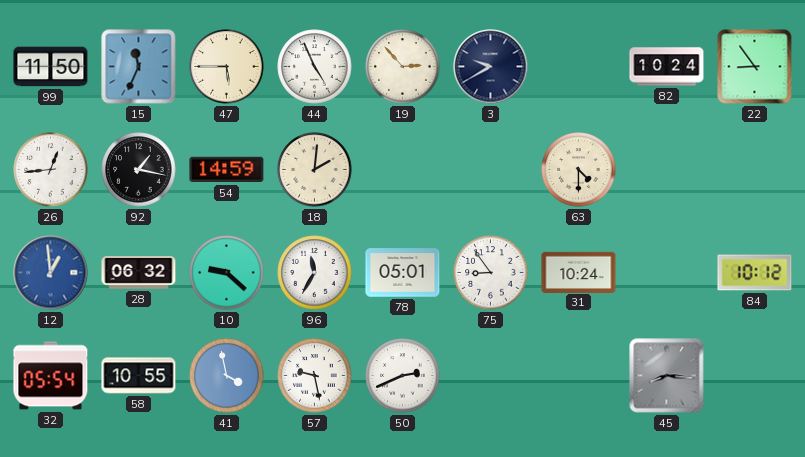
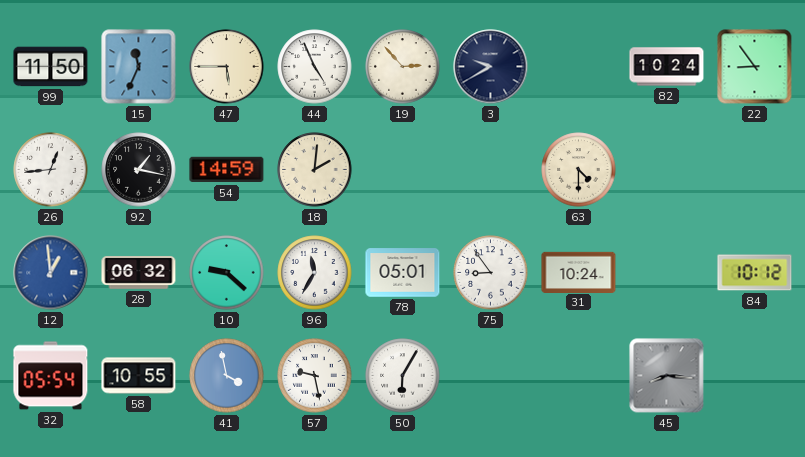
50: 2:41 -> 6:05 (403, 376)
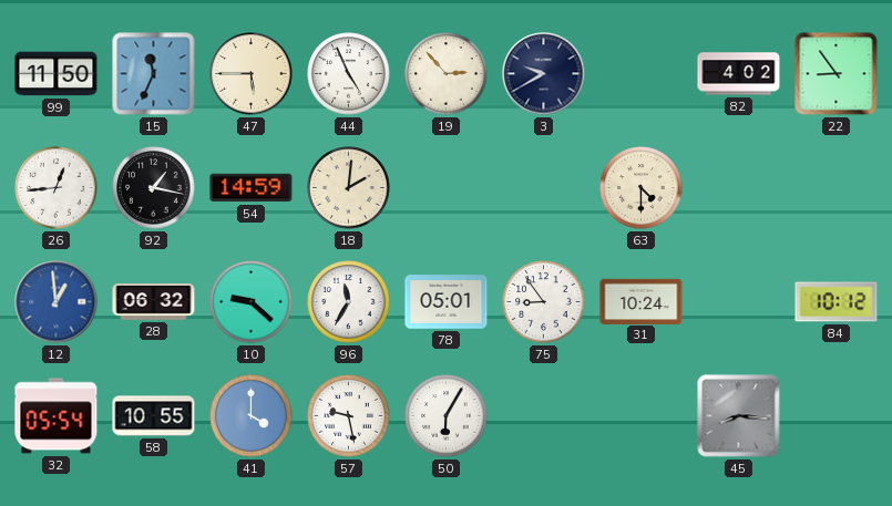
82: 10:24 -> 4:02 (739, 74)
41: 3:58 -> 4:00 (252, 416)
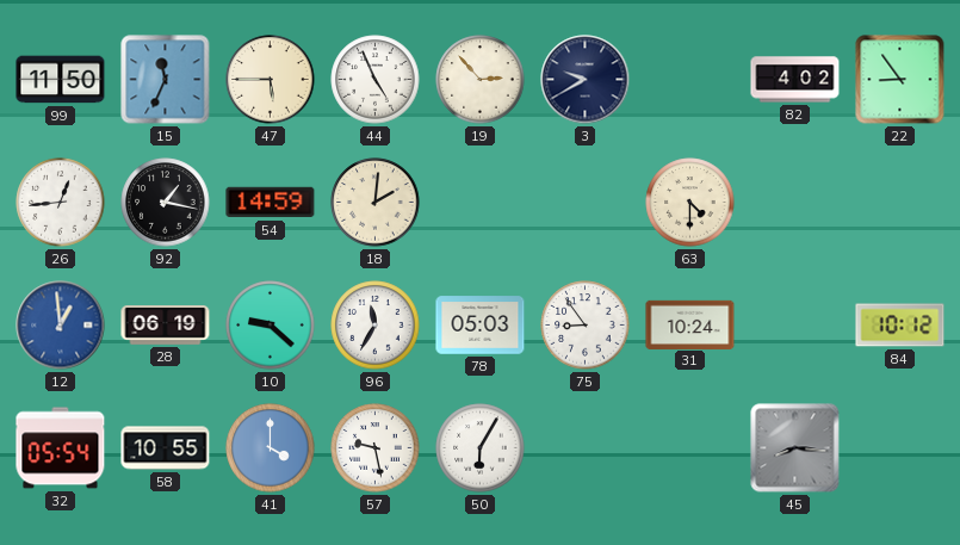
28: 06:32 -> 06:19 (166, 326)
78: 05:01 -> 05:03 (481, 326)
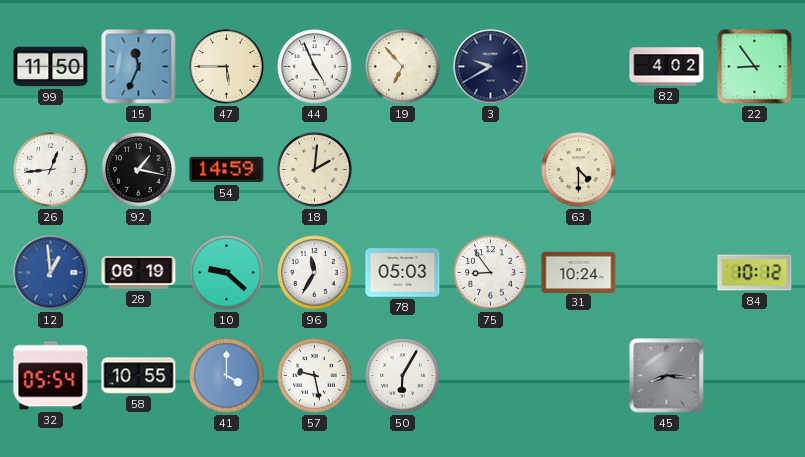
19: 2:53 -> 6:53 (403, 67)
